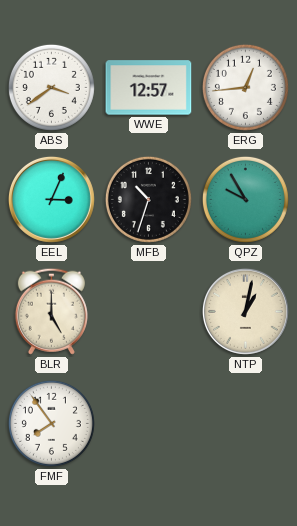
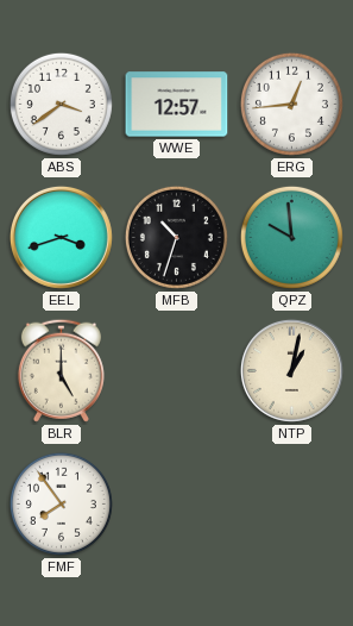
EEL: 3:04 -> 3:42 (61, 237)
QPZ: 9:55 -> 9:59 (291, 237)
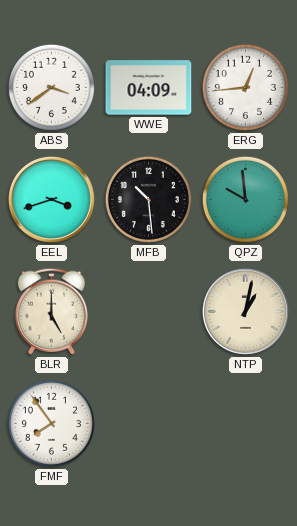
WWE: 12:57 -> 04:09 (149, 88)
MFB: 10:33 -> 10:29 (148, 199)
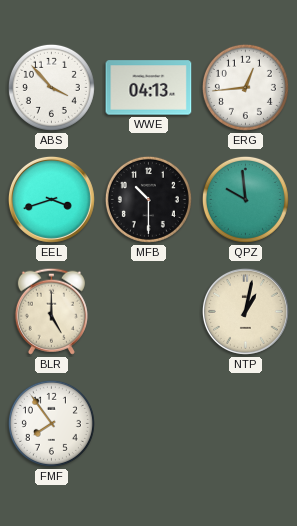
ABS: 3:39 -> 3:53 (51, 87)
WWE: 04:09 -> 04:13 (149, 88)
MFB: 10:29 -> 10:30 (148, 199)
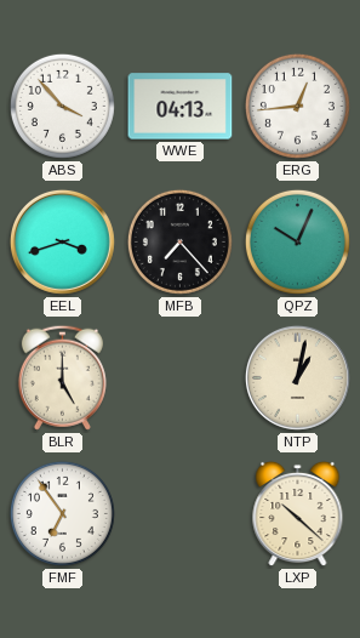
MFB: 10:30 -> 7:23 (179, 241)
QPZ: 9:59 -> 10:04 (297, 241)
FMF: 7:54 -> 6:54 (62, 513)
LXP: none -> 10:22 (298, 514)
